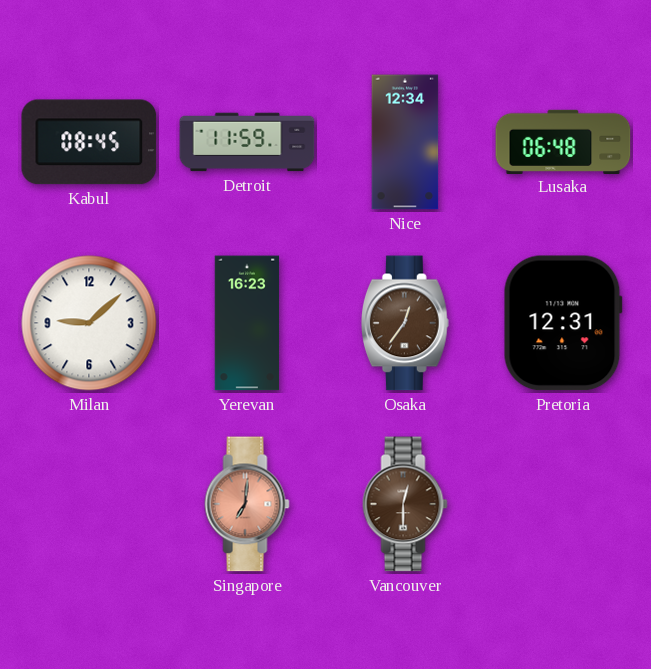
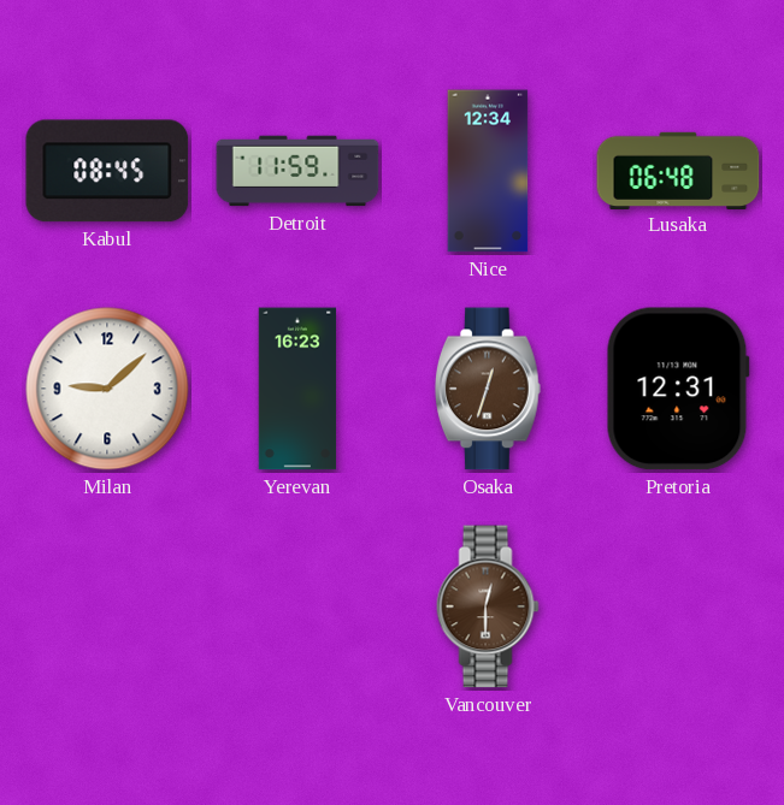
Osaka: 12:36 -> 12:33 (488, 389)
Singapore: 7:01 -> none (247, 504)
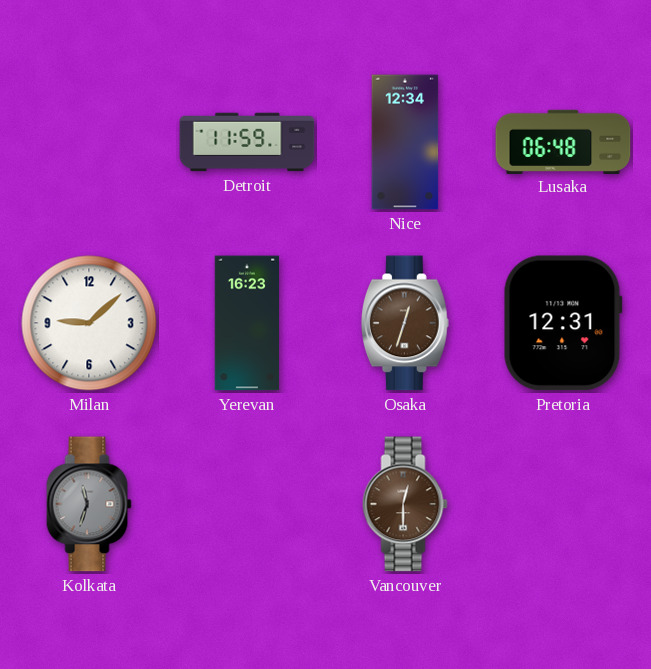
Kabul: 08:45 -> none (107, 171)
Kolkata: none -> 11:33 (89, 504)
